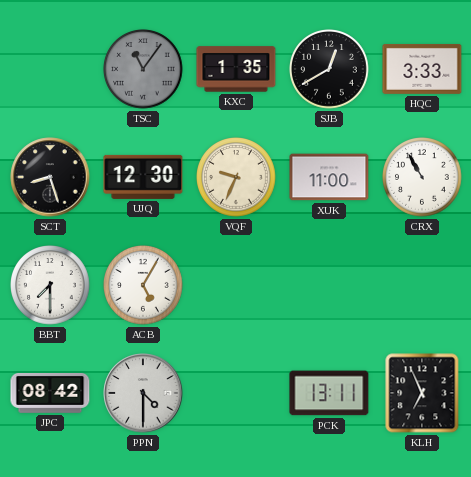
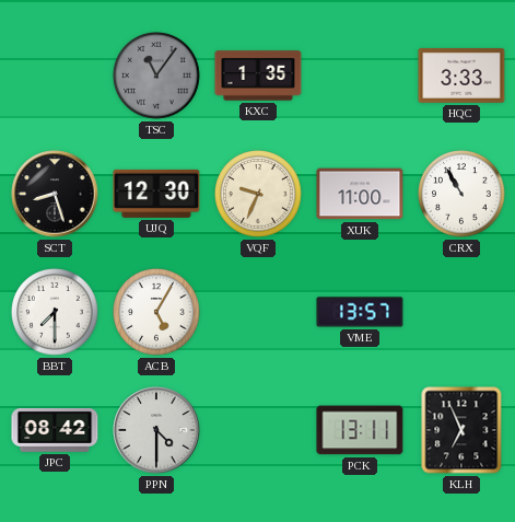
SJB: 12:40 -> none (329, 69)
VME: none -> 13:57 (360, 312)
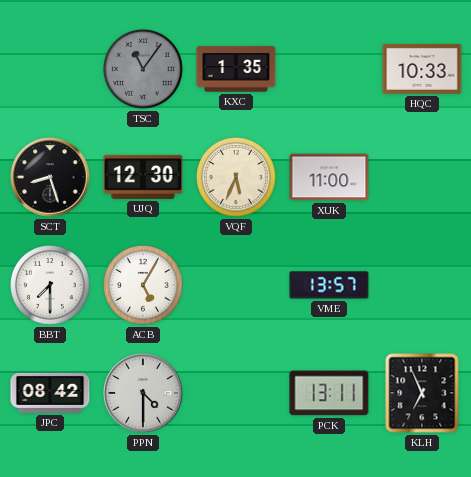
HQC: 3:33 -> 10:33 (422, 69)
VQF: 9:34 -> 5:34 (236, 177)
CRX: 10:55 -> none (461, 194)
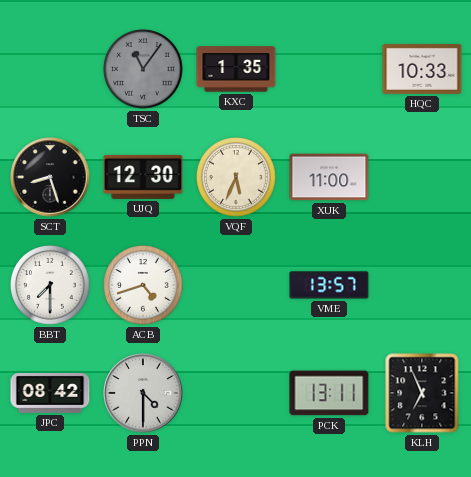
ACB: 5:05 -> 4:42 (143, 285)
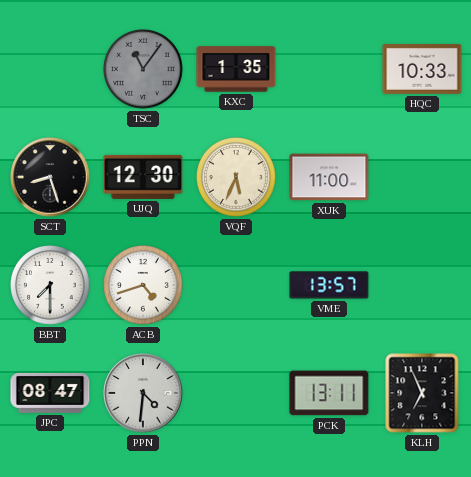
JPC: 08:42 -> 08:47 (50, 393)
PPN: 4:30 -> 4:31 (143, 393)
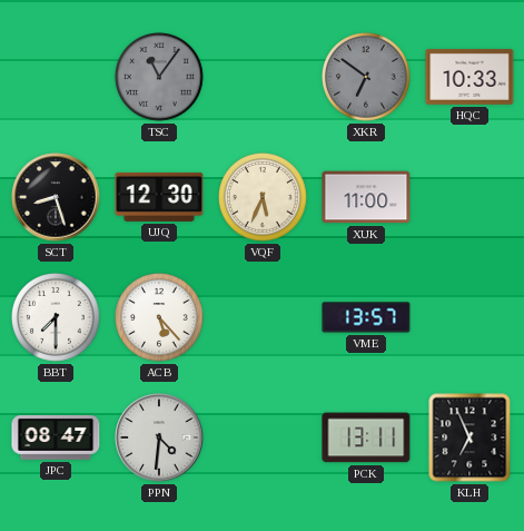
KXC: 1:35 -> none (236, 69)
XKR: none -> 6:51 (366, 77)
ACB: 4:42 -> 5:23 (159, 317)
